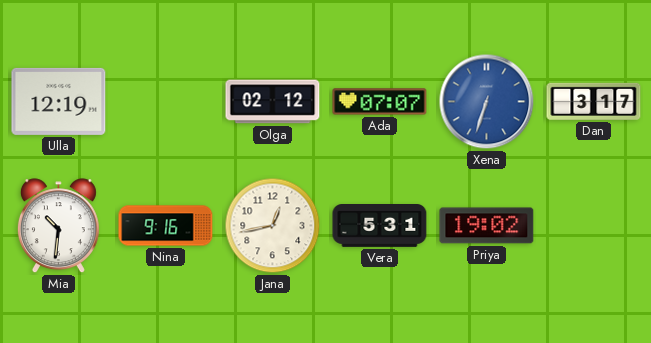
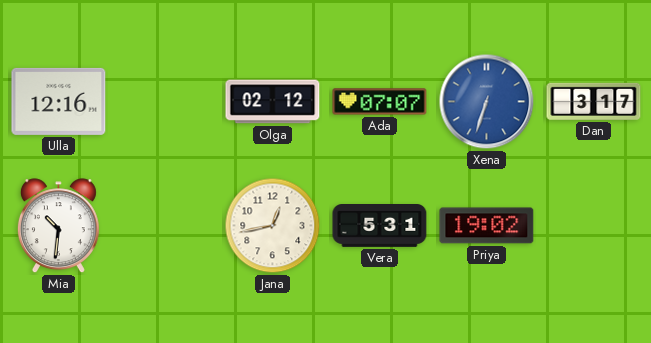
Ulla: 12:19 -> 12:16 (59, 101)
Nina: 9:16 -> none (166, 226)
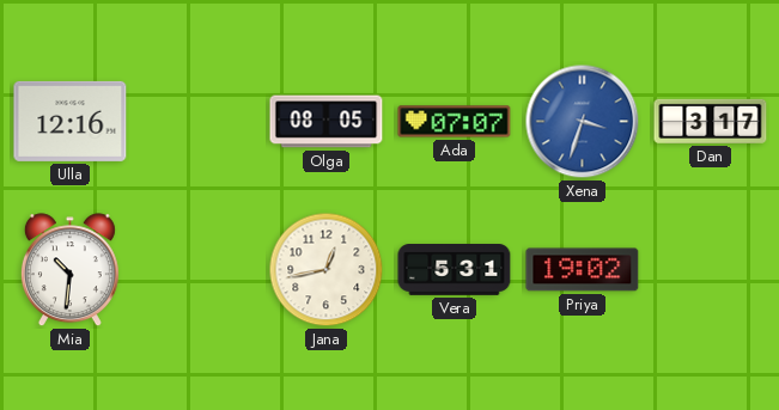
Olga: 02:12 -> 08:05 (327, 122)
Xena: 6:33 -> 3:33 (583, 122)
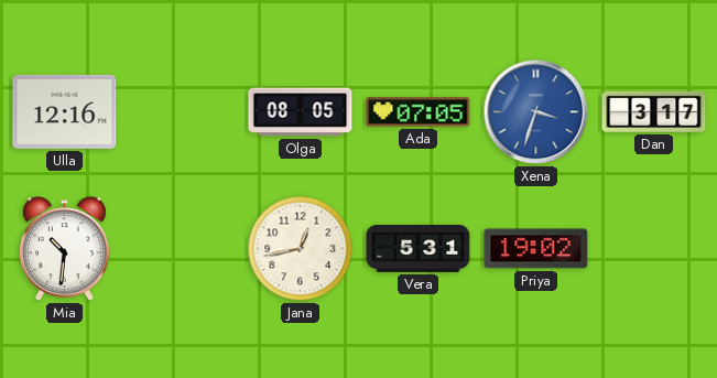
Ada: 07:07 -> 07:05 (419, 112)
